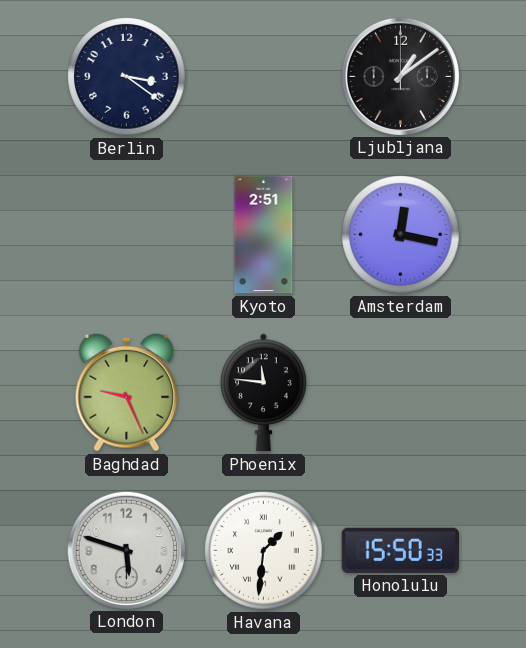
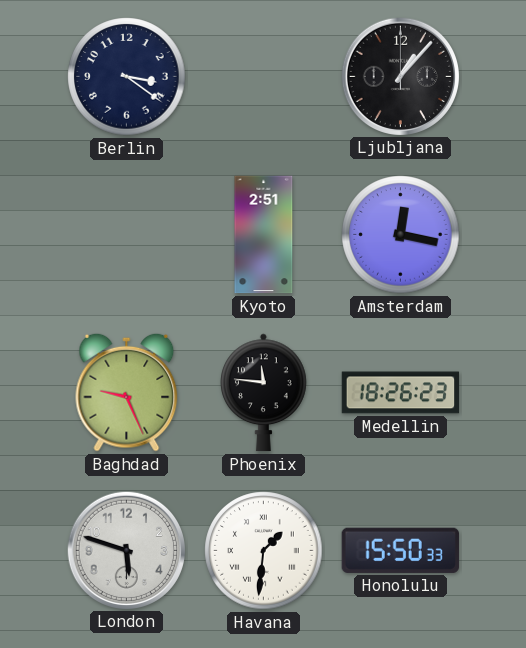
Ljubljana: 1:09 -> 1:07 (400, 76)
Medellin: none -> 18:26 (401, 393)
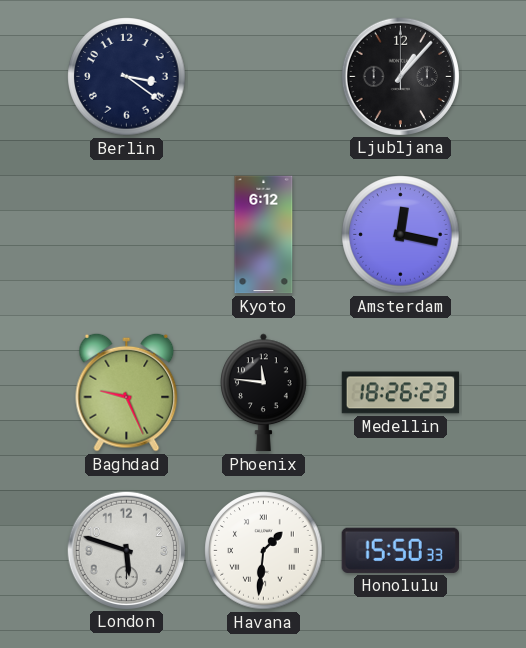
Kyoto: 2:51 -> 6:12 (264, 235)
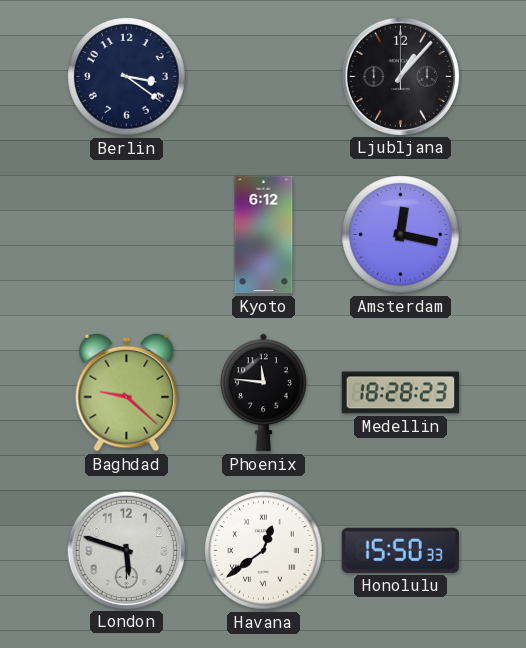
Baghdad: 9:26 -> 9:22 (127, 392)
Medellin: 18:26 -> 18:28 (401, 393)
Havana: 1:31 -> 12:39 (264, 551)
